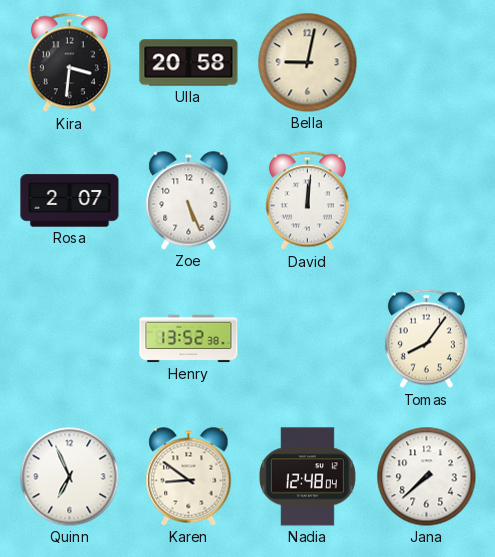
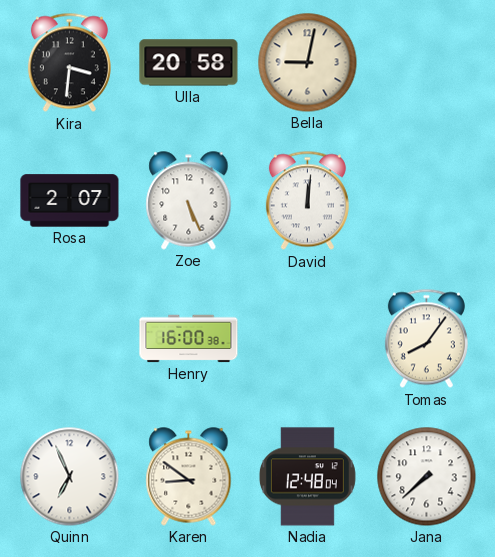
Henry: 13:52 -> 16:00 (189, 339)
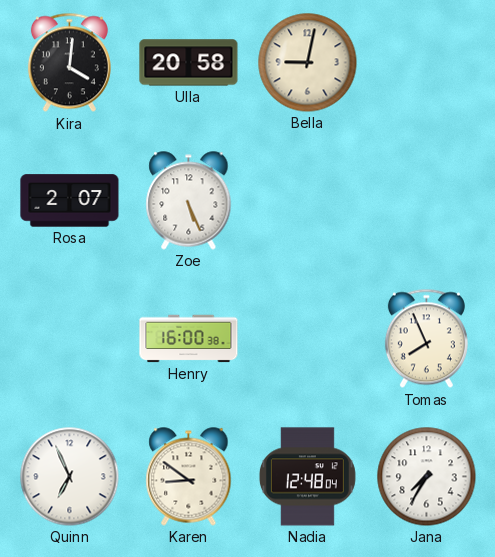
Kira: 3:31 -> 4:01 (69, 63)
David: 12:01 -> none (307, 201)
Tomas: 8:06 -> 7:56 (426, 339)
Jana: 7:38 -> 7:35 (427, 477)
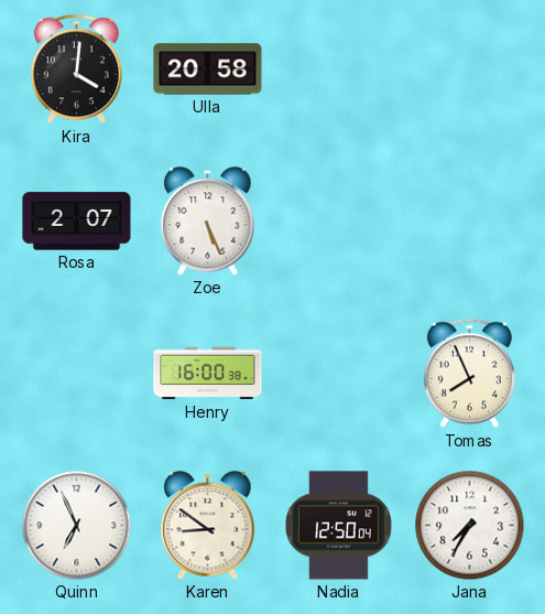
Bella: 9:02 -> none (308, 63)
Nadia: 12:48 -> 12:50 (338, 526)
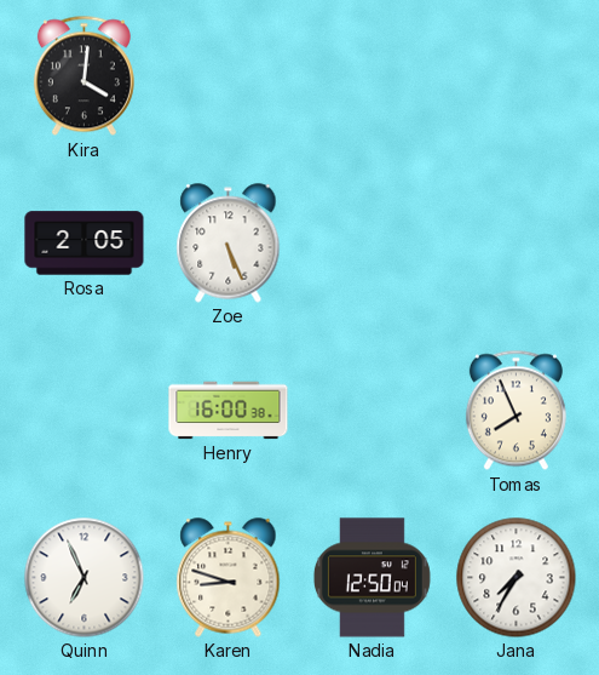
Ulla: 20:58 -> none (208, 69)
Rosa: 2:07 -> 2:05 (85, 244)
Karen: 8:51 -> 8:48 (229, 578)
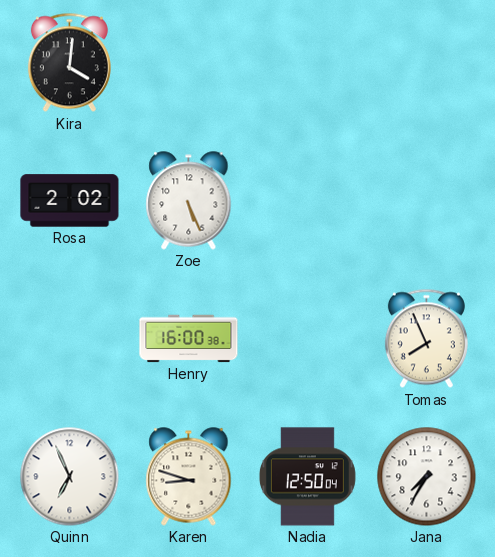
Rosa: 2:05 -> 2:02 (70, 201)
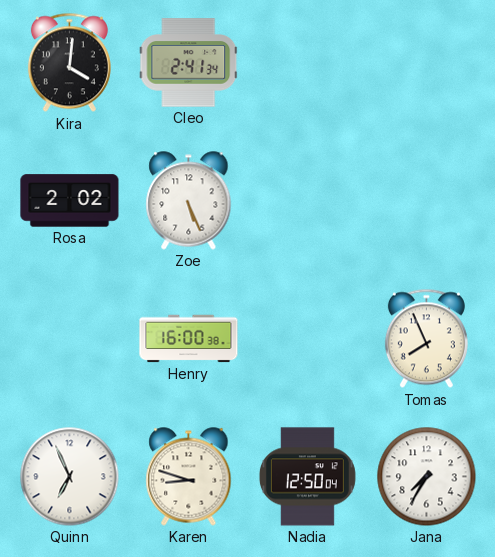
Cleo: none -> 2:41 (189, 63)
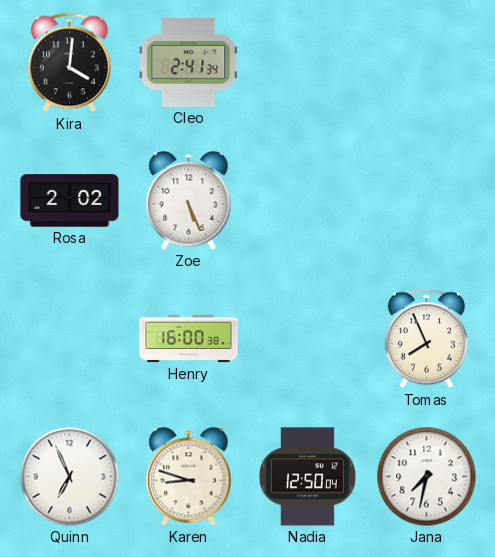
Jana: 7:35 -> 7:32 (427, 477)
